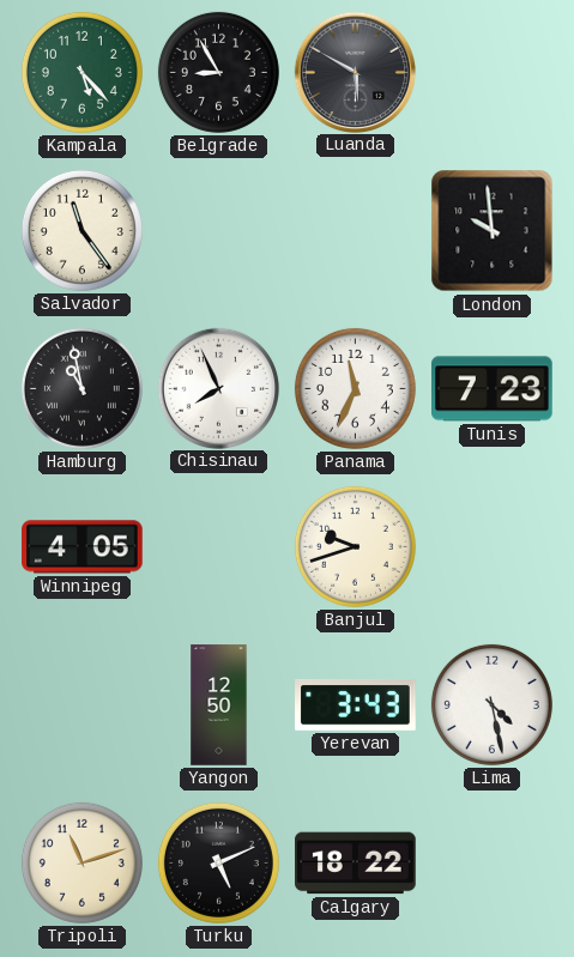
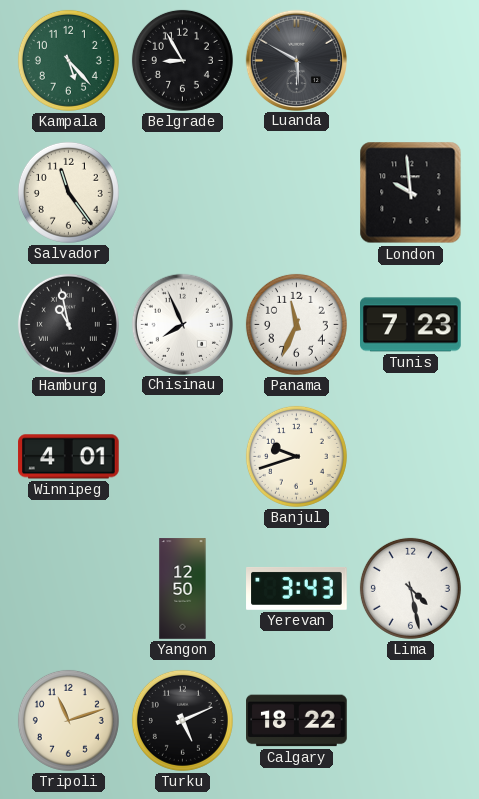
Winnipeg: 4:05 -> 4:01 (69, 457)
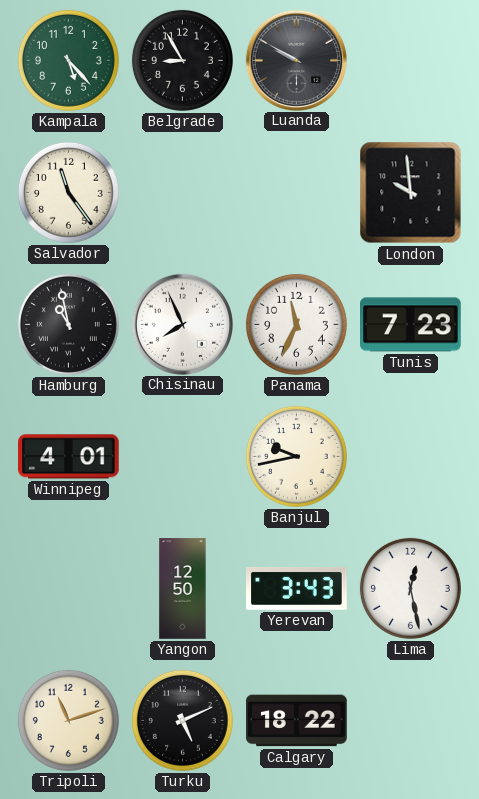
Luanda: 5:50 -> 9:50 (296, 60)
Banjul: 9:42 -> 9:43 (296, 456)
Lima: 4:28 -> 12:28 (410, 588)
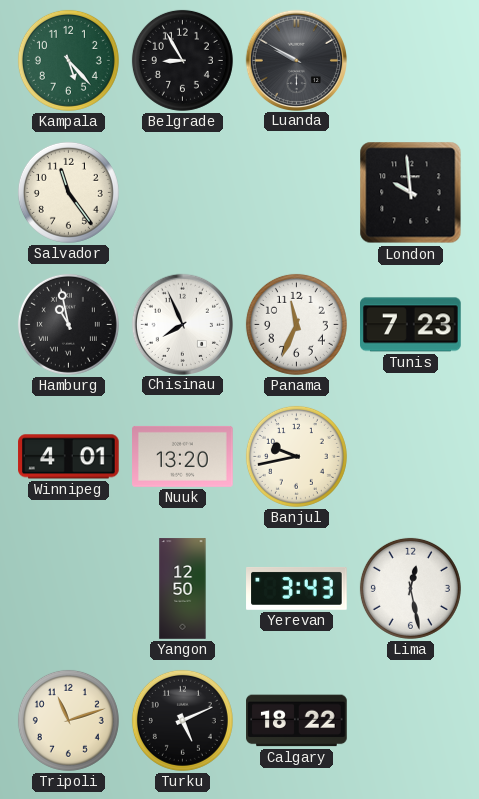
Nuuk: none -> 13:20 (183, 456)
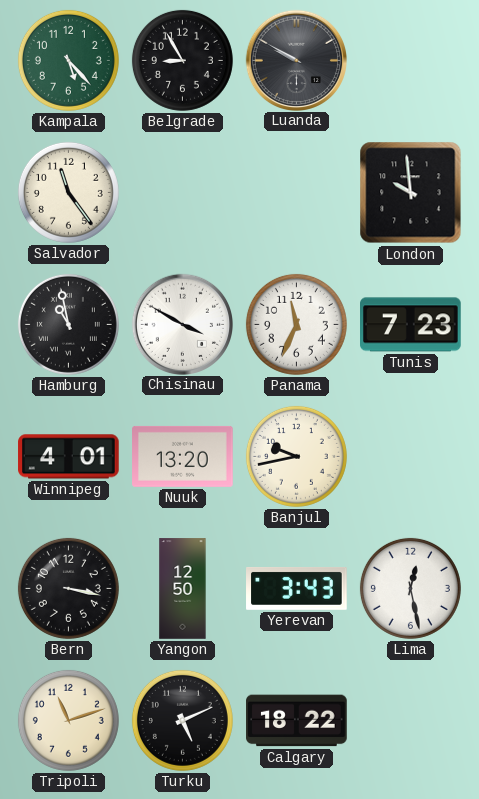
Chisinau: 7:56 -> 3:50 (182, 324)
Bern: none -> 3:17 (68, 588)
